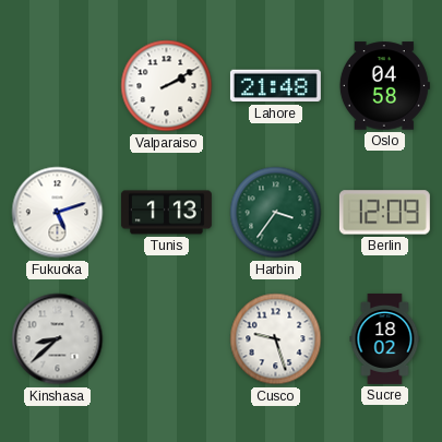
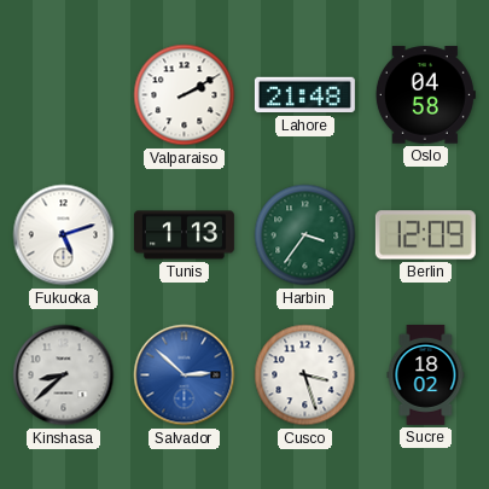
Salvador: none -> 2:52 (185, 376)
Cusco: 9:27 -> 3:27 (305, 376)
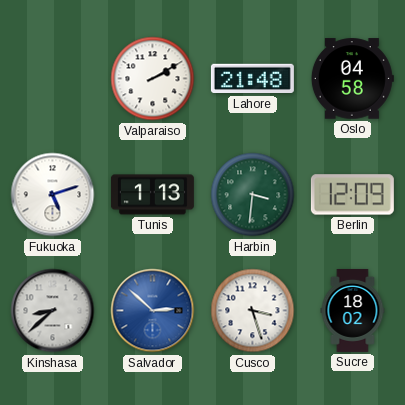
Harbin: 3:36 -> 3:31 (253, 195)
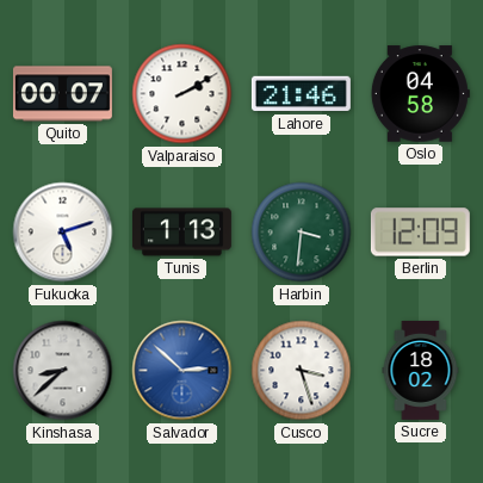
Quito: none -> 00:07 (62, 94)
Lahore: 21:48 -> 21:46 (301, 94)
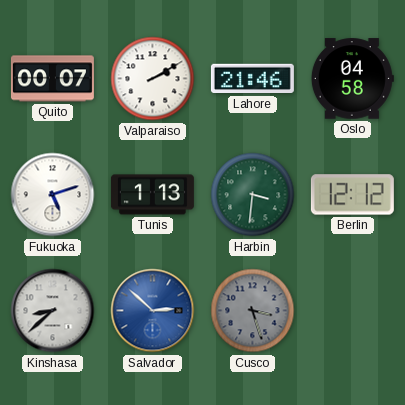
Berlin: 12:09 -> 12:12 (352, 195)
Cusco dial: white -> grey (253, 311)
Sucre: 18:02 -> none (421, 370)
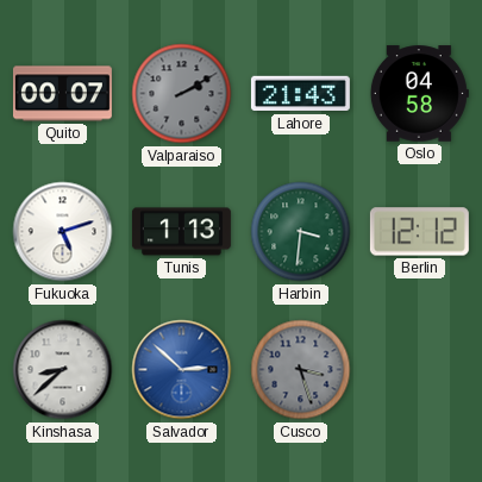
Valparaiso dial: white -> grey (182, 94)
Lahore: 21:46 -> 21:43 (300, 94)
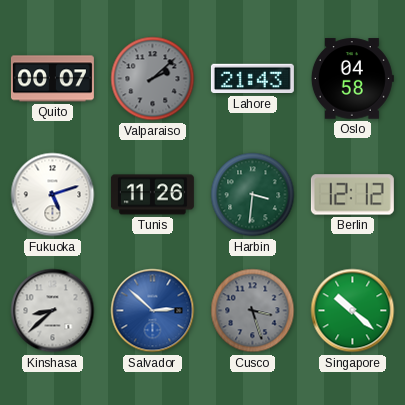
Valparaiso: 2:10 -> 2:08 (153, 79)
Tunis: 1:13 -> 11:26 (152, 195)
Singapore: none -> 10:22 (353, 311)
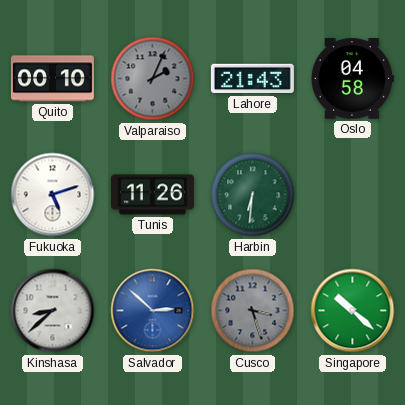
Quito: 00:07 -> 00:10 (52, 79)
Valparaiso: 2:08 -> 2:04 (153, 79)
Harbin: 3:31 -> 6:31 (253, 195)
Berlin: 12:12 -> none (352, 195)
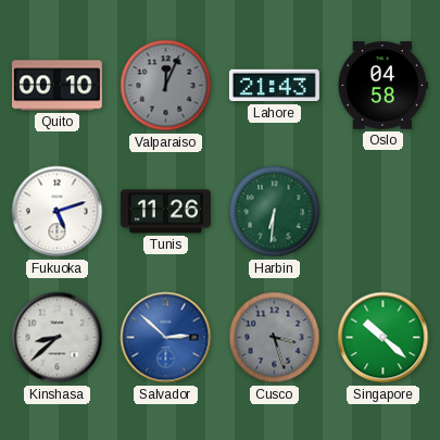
Valparaiso: 2:04 -> 12:04 (166, 86)
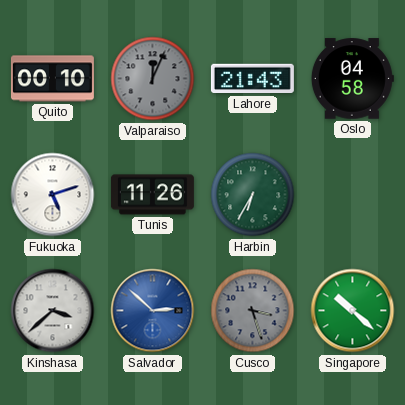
Harbin: 6:31 -> 6:35 (253, 195)
Kinshasa: 8:38 -> 3:38 (53, 311)
